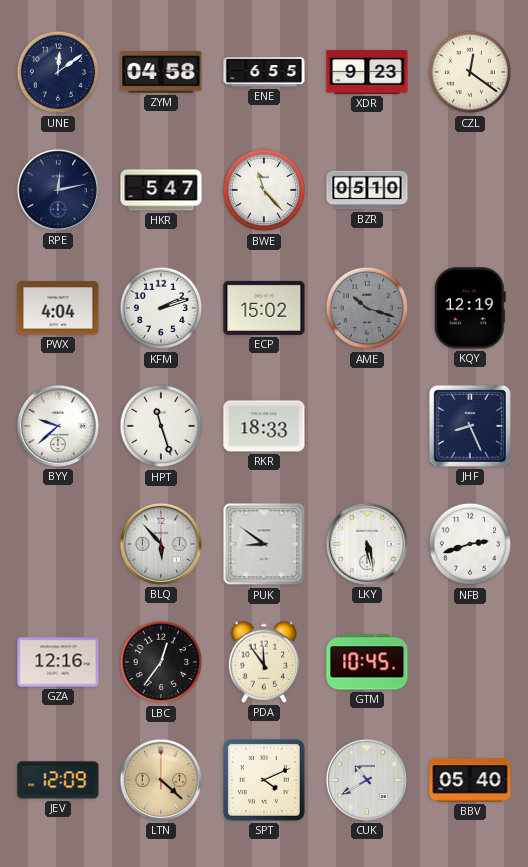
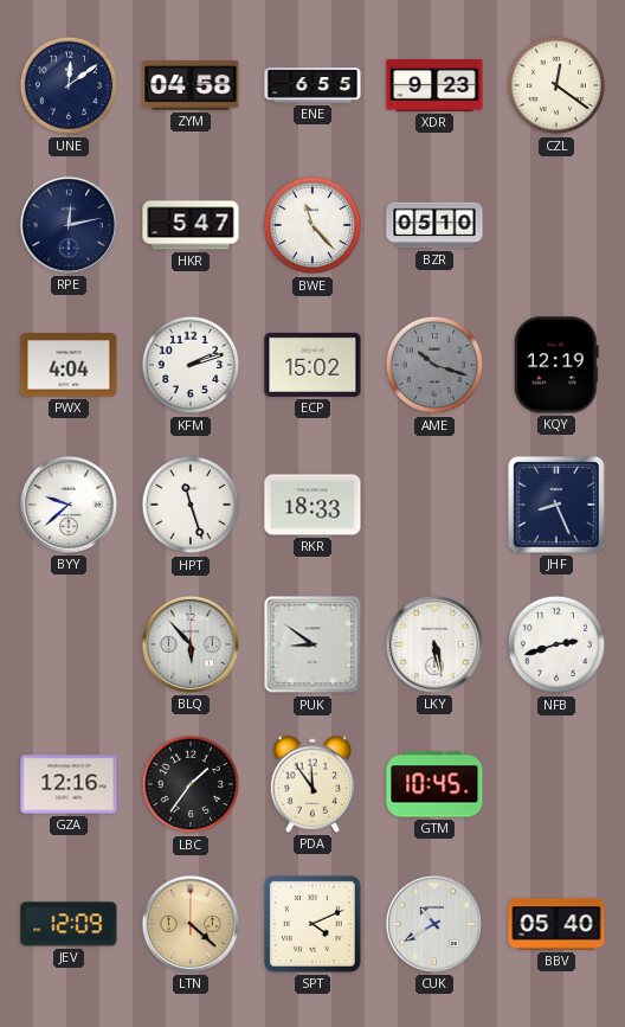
LBC: 12:36 -> 1:36 (191, 784)
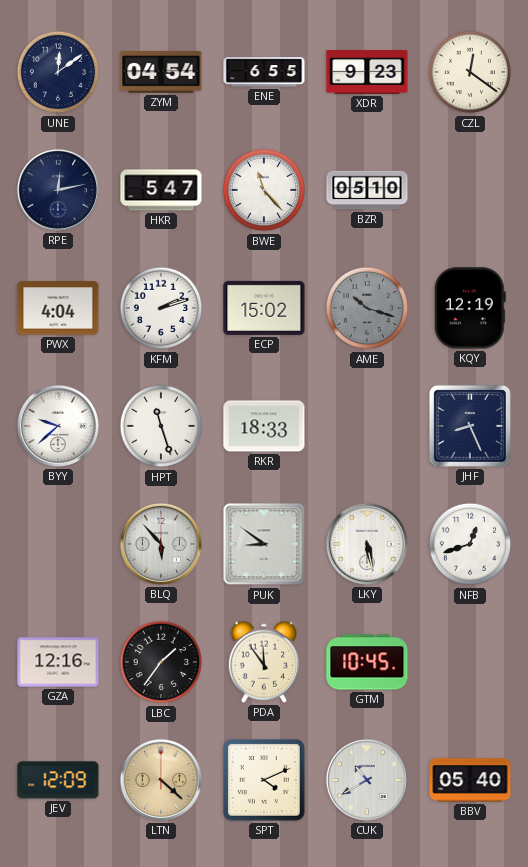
ZYM: 04:58 -> 04:54 (161, 73)
NFB: 2:42 -> 12:42 (470, 544)
